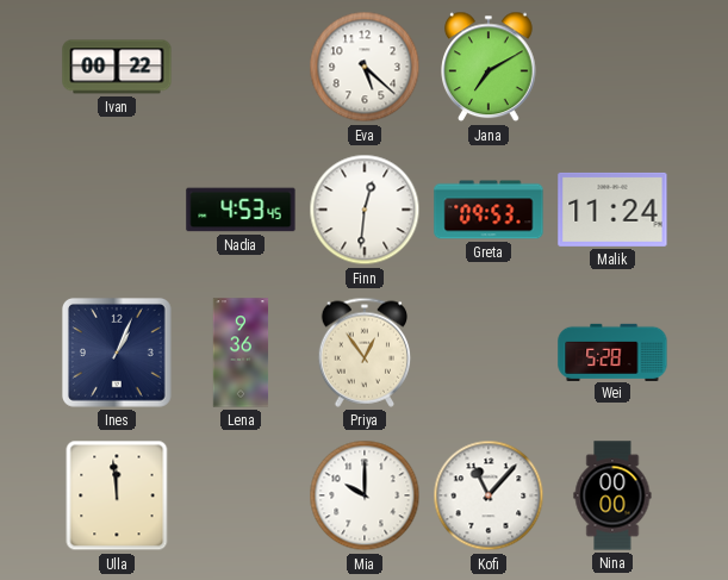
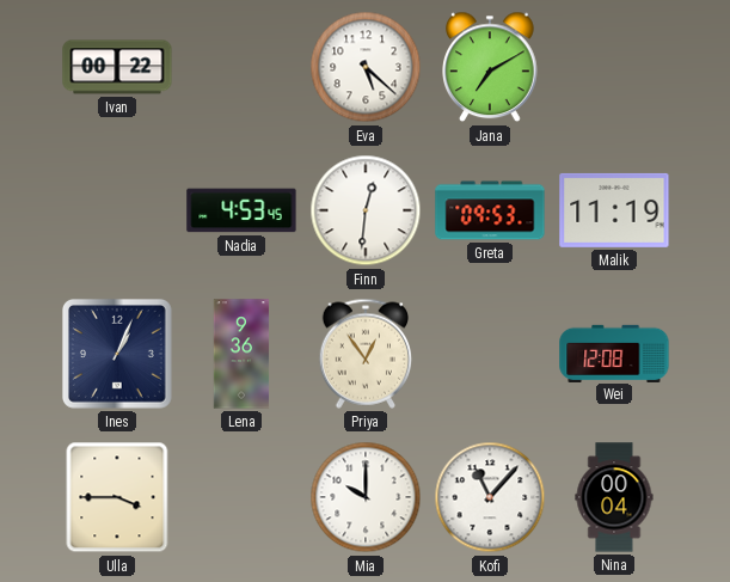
Malik: 11:24 -> 11:19 (614, 210)
Wei: 5:28 -> 12:08 (614, 353)
Ulla: 11:59 -> 3:45 (117, 497)
Nina: 00:00 -> 00:04 (614, 497)
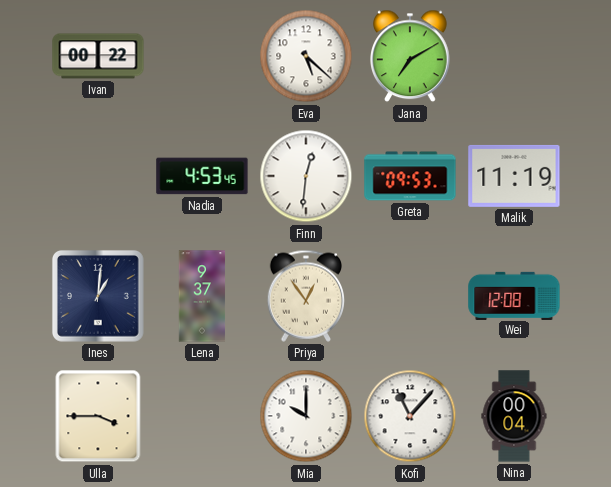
Ines: 1:04 -> 1:01 (98, 296)
Lena: 9:36 -> 9:37 (202, 296)
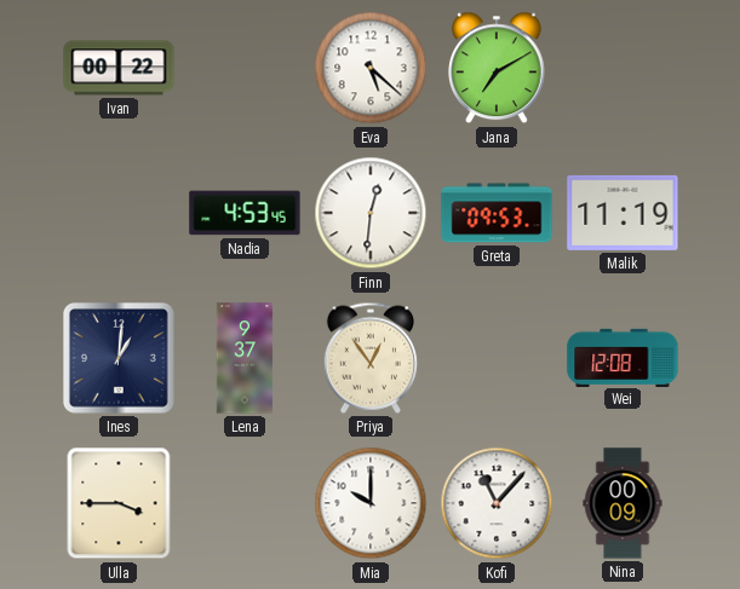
Nina: 00:04 -> 00:09 (623, 503)
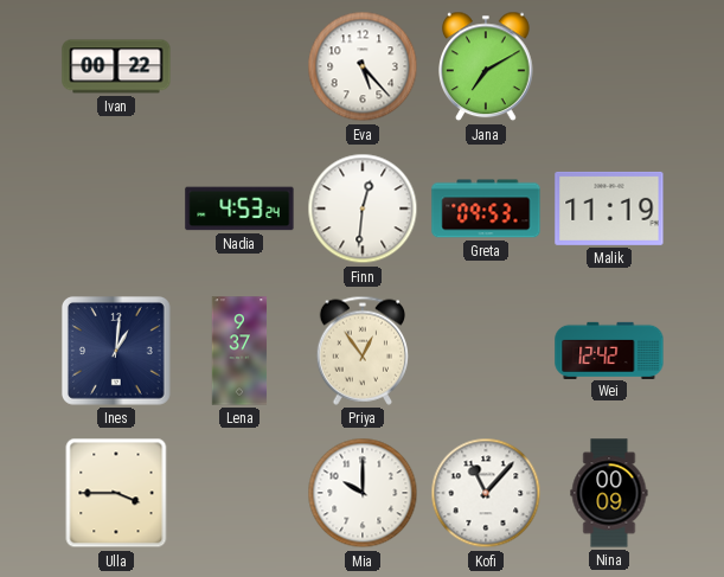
Eva: 5:22 -> 5:23 (363, 66)
Nadia: 4:53:45 -> 4:53:24 (239, 209)
Wei: 12:08 -> 12:42 (609, 350)
